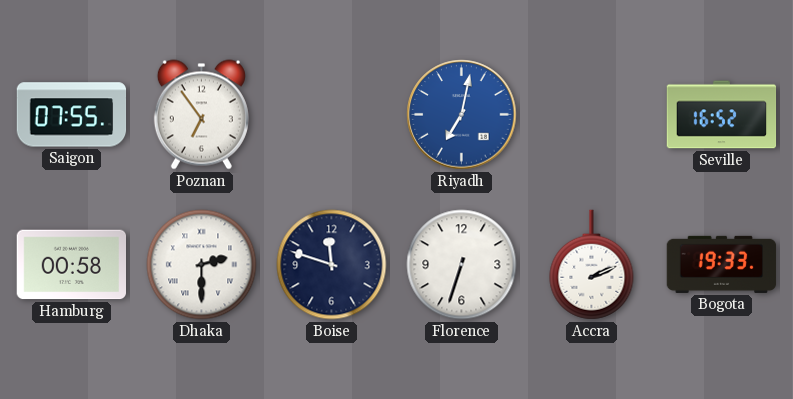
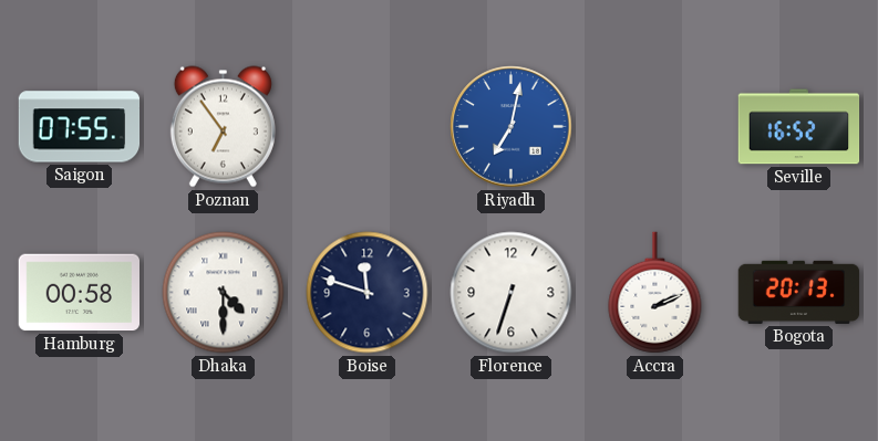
Dhaka: 2:30 -> 4:30 (224, 293)
Bogota: 19:33 -> 20:13 (799, 292)
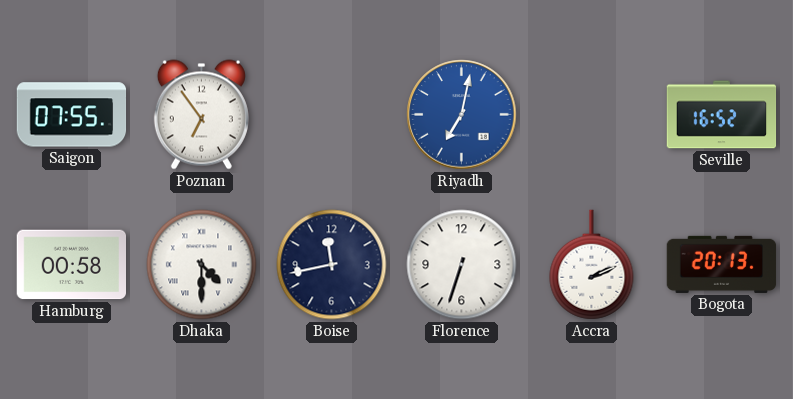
Boise: 11:48 -> 11:43 (332, 265)
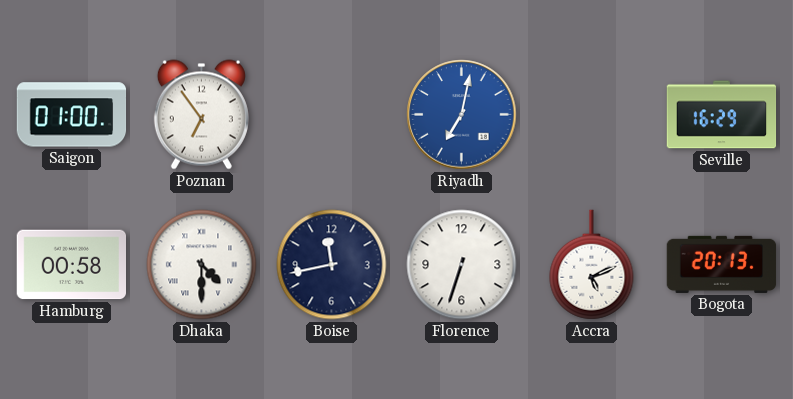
Saigon: 07:55 -> 01:00 (72, 115)
Seville: 16:52 -> 16:29 (722, 115)
Accra: 2:11 -> 5:11 (592, 265)
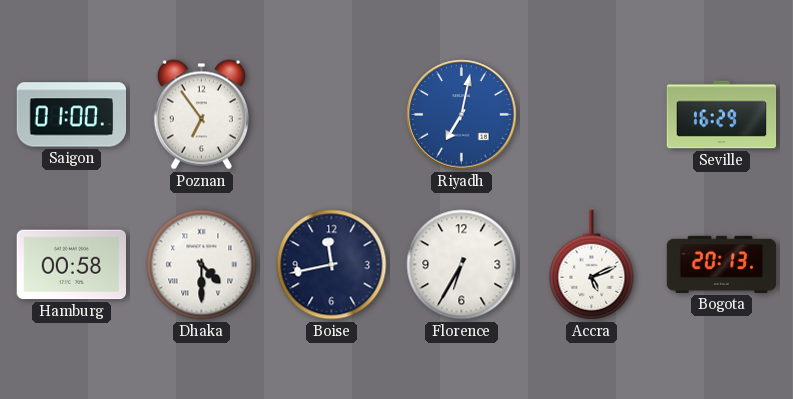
Florence: 6:33 -> 6:35 (462, 265)
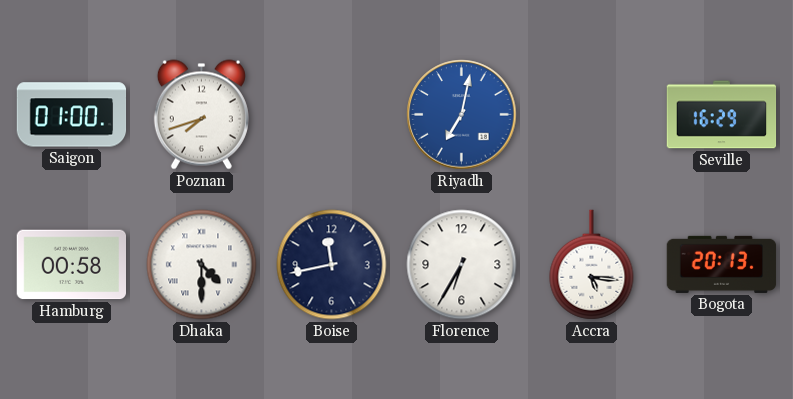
Poznan: 6:54 -> 7:42 (201, 115)
Accra: 5:11 -> 5:16 (592, 265)
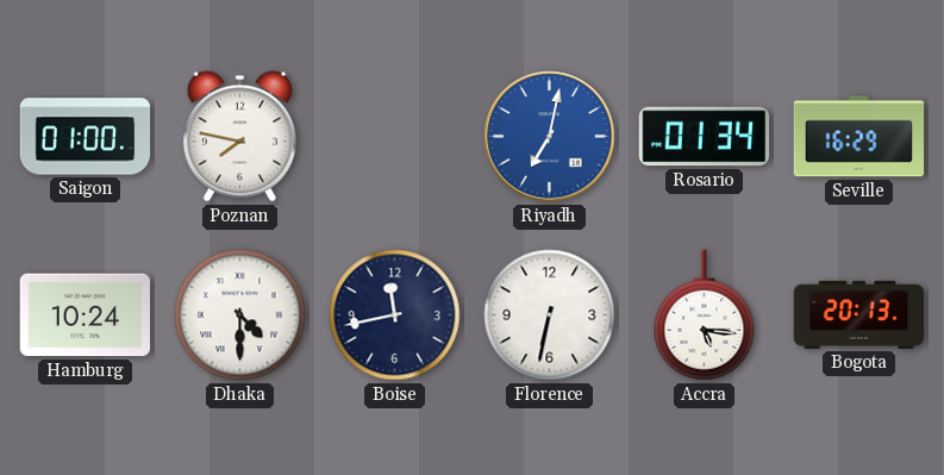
Poznan: 7:42 -> 7:47 (239, 137)
Rosario: none -> 01:34 (705, 137)
Hamburg: 00:58 -> 10:24 (85, 315)
Florence: 6:35 -> 6:32 (550, 315)
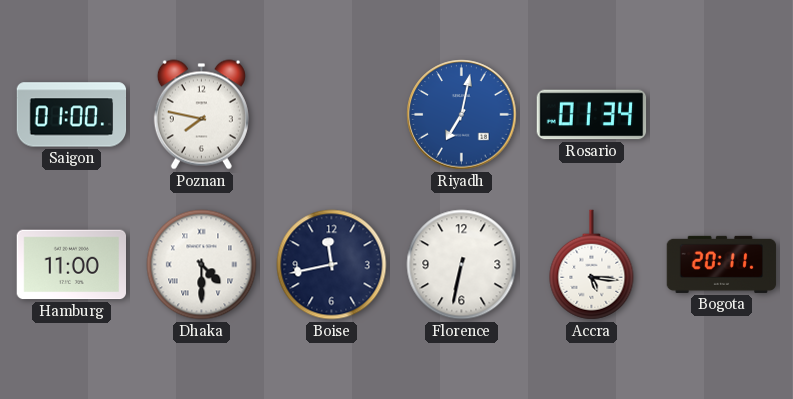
Seville: 16:29 -> none (859, 137)
Hamburg: 10:24 -> 11:00 (71, 265)
Bogota: 20:13 -> 20:11 (722, 264)
